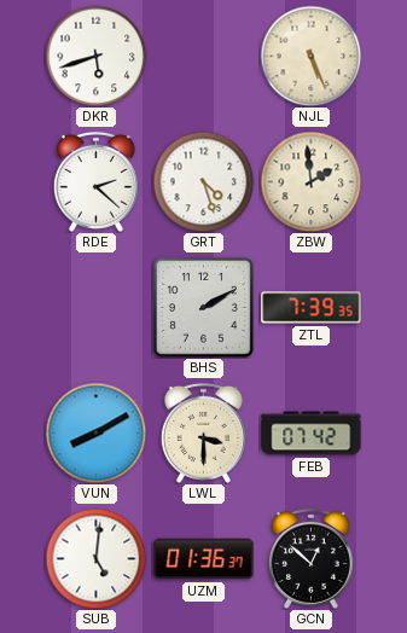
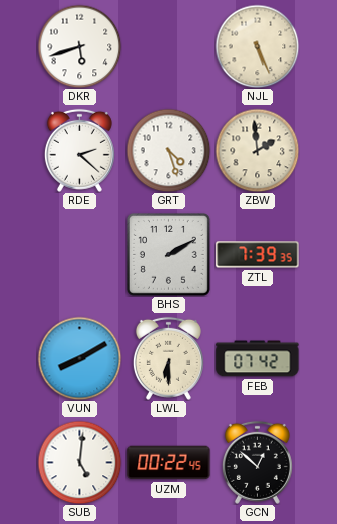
LWL: 3:30 -> 6:30 (168, 358)
UZM: 01:36 -> 00:22 (169, 463)
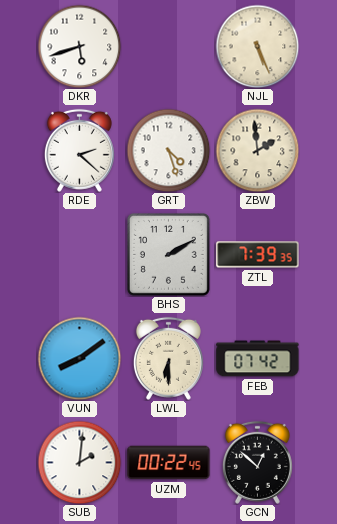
VUN: 8:10 -> 8:09 (79, 358)
SUB: 5:01 -> 2:01 (79, 462)
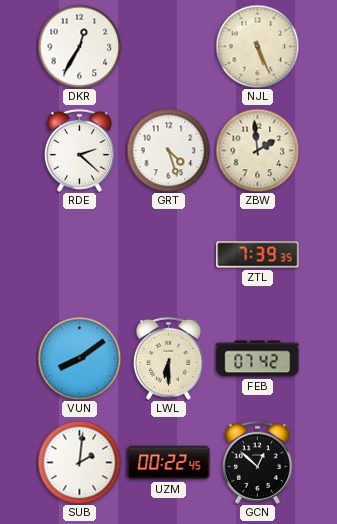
DKR: 5:42 -> 12:35 (79, 46)
BHS: 2:10 -> none (168, 254)
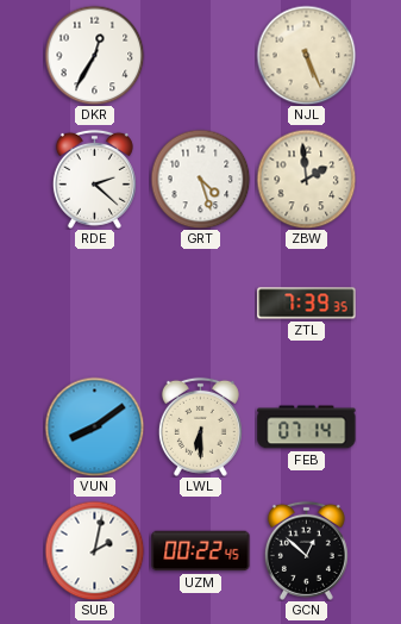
FEB: 07:42 -> 07:14 (307, 428)
SUB: 2:01 -> 2:02 (94, 550)
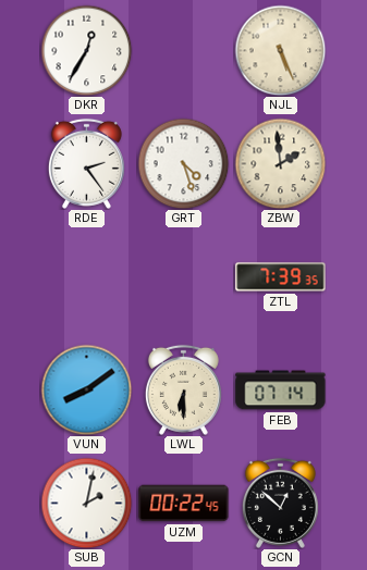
RDE: 2:22 -> 2:24 (86, 163)
